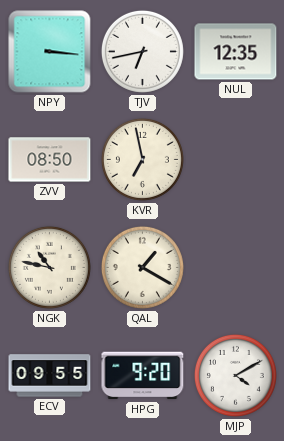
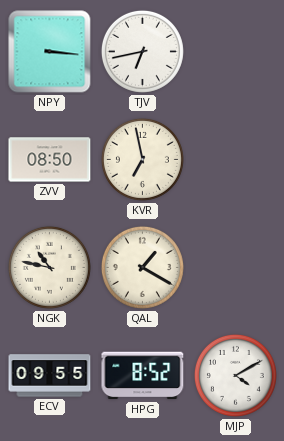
NUL: 12:35 -> none (236, 52)
HPG: 9:20 -> 8:52 (143, 376)
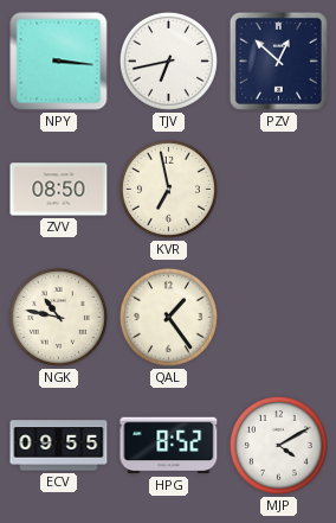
PZV: none -> 12:52 (278, 60)
QAL: 1:20 -> 1:24 (168, 317)
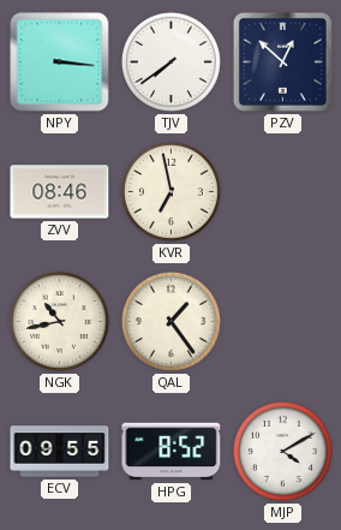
TJV: 6:43 -> 7:39 (170, 61)
ZVV: 08:50 -> 08:46 (60, 192)
NGK: 10:47 -> 10:43 (59, 321)
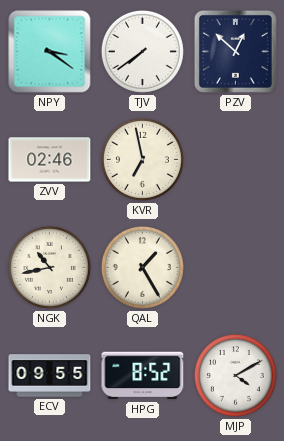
NPY: 3:16 -> 3:21 (50, 52)
ZVV: 08:46 -> 02:46 (50, 160)
QAL: 1:24 -> 1:25 (142, 267)
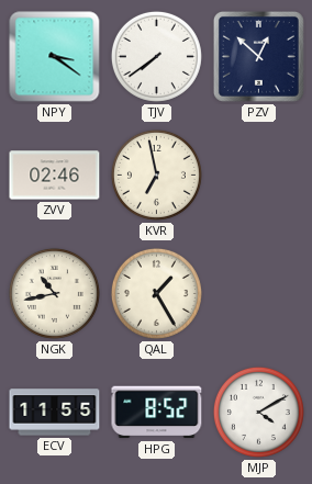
ECV: 09:55 -> 11:55 (55, 413)
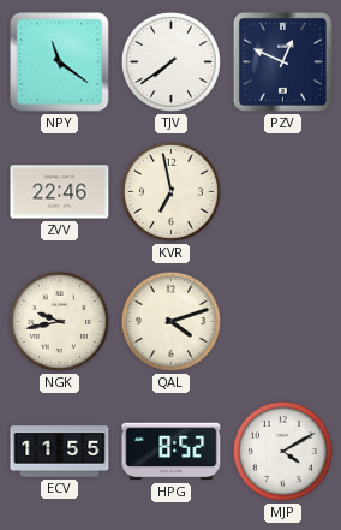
NPY: 3:21 -> 11:21 (60, 62)
PZV: 12:52 -> 12:49 (282, 61)
ZVV: 02:46 -> 22:46 (60, 192)
NGK: 10:43 -> 9:43 (59, 321)
QAL: 1:25 -> 4:12 (170, 321)
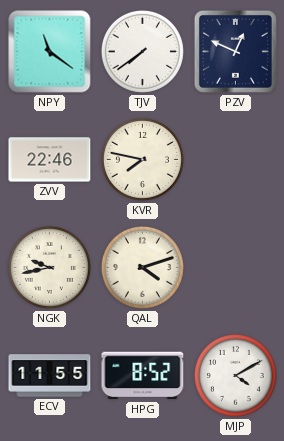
KVR: 6:58 -> 7:47 (142, 159)
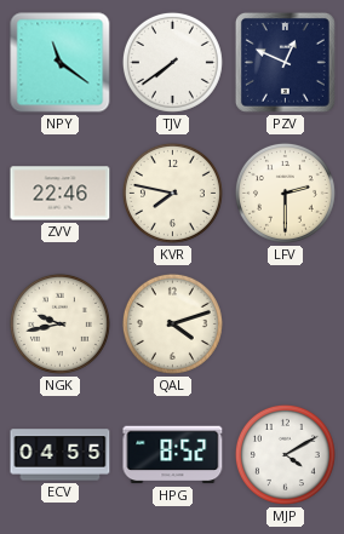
LFV: none -> 2:30 (285, 193)
ECV: 11:55 -> 04:55 (61, 455)
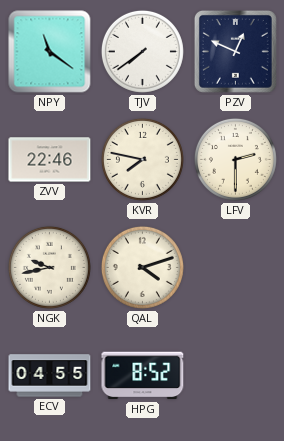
MJP: 4:10 -> none (285, 454)
